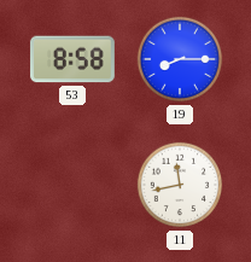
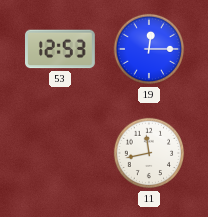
53: 8:58 -> 12:53 (61, 49)
19: 8:15 -> 12:15 (149, 49)
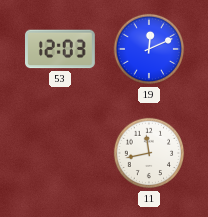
53: 12:53 -> 12:03 (61, 49)
19: 12:15 -> 12:11 (149, 49)
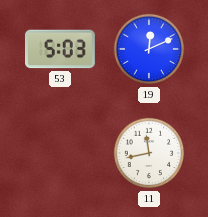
53: 12:03 -> 5:03 (61, 49)
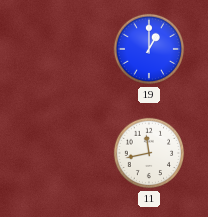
53: 5:03 -> none (61, 49)
19: 12:11 -> 1:00 (149, 49)
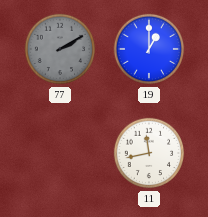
77: none -> 2:10 (60, 49)
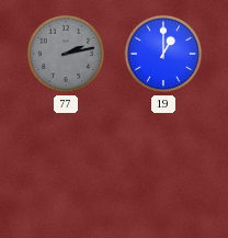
77: 2:10 -> 2:13 (66, 54)
11: 11:43 -> none (149, 153)
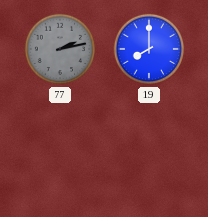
19: 1:00 -> 8:00 (149, 49)
